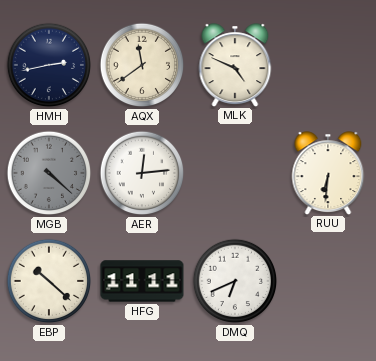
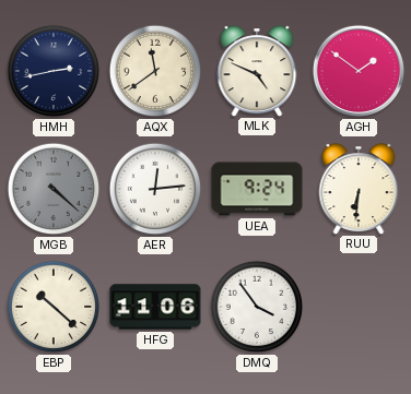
AGH: none -> 1:51 (359, 71)
UEA: none -> 9:24 (257, 189)
HFG: 11:11 -> 11:06 (155, 307)
DMQ: 6:41 -> 3:54 (257, 307)
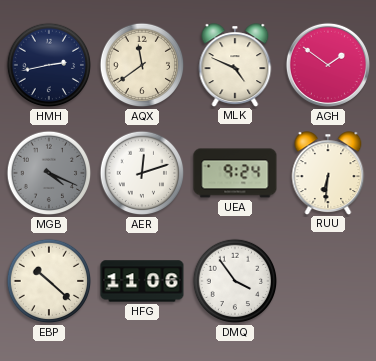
MGB: 4:22 -> 4:19 (49, 173)
AER: 12:14 -> 12:12 (142, 173)
